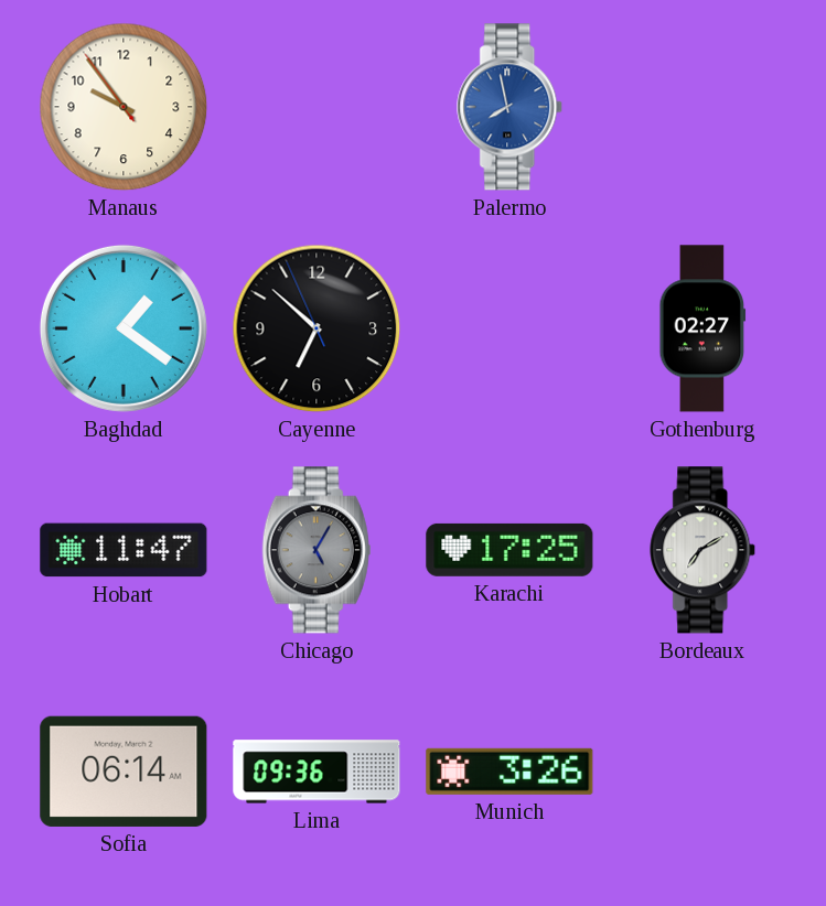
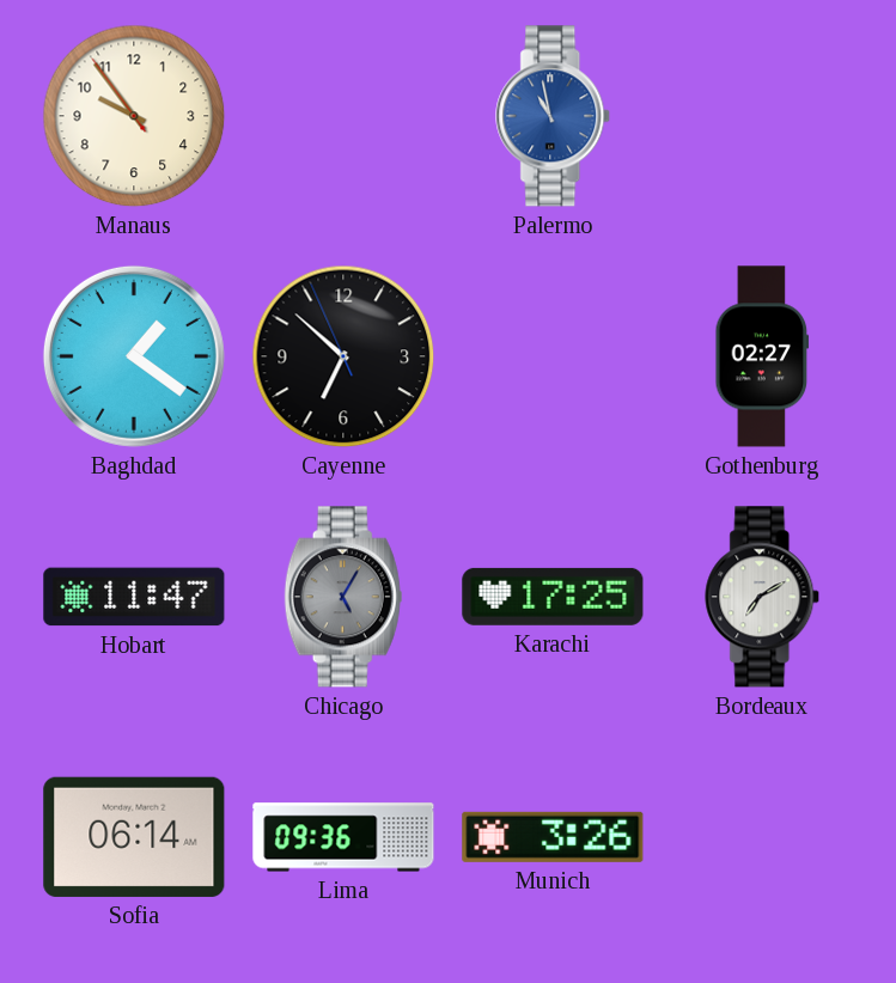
Palermo: 7:58 -> 10:58 (554, 116)
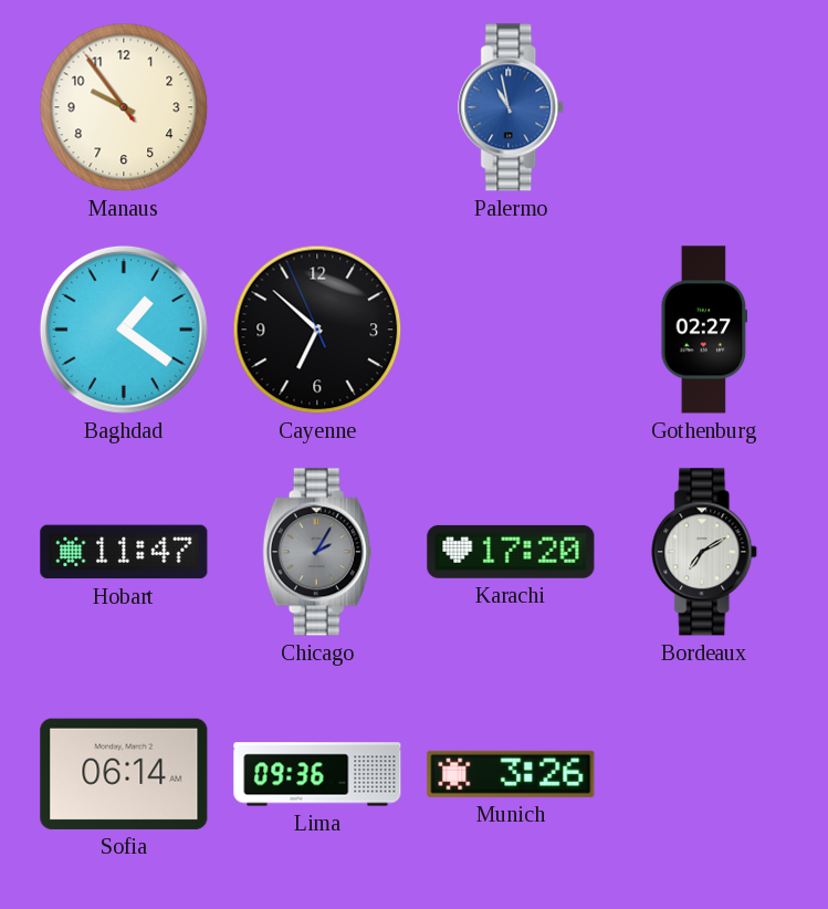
Chicago: 5:05 -> 2:05 (317, 552)
Karachi: 17:25 -> 17:20 (511, 552)
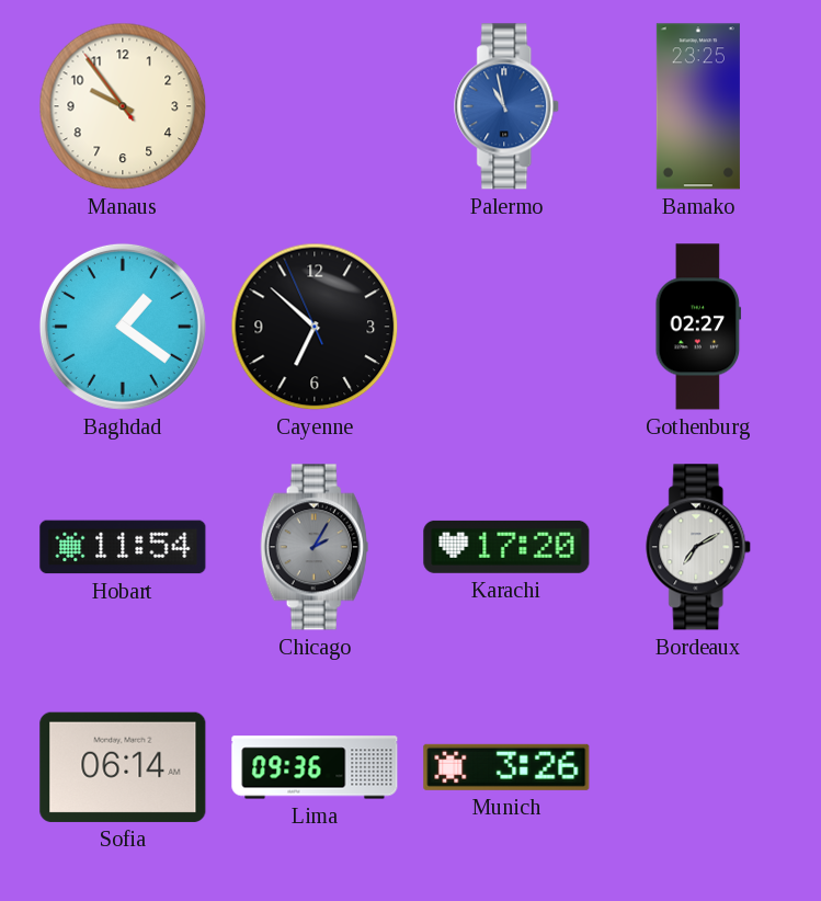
Bamako: none -> 23:25 (698, 106)
Hobart: 11:47 -> 11:54 (123, 547)
